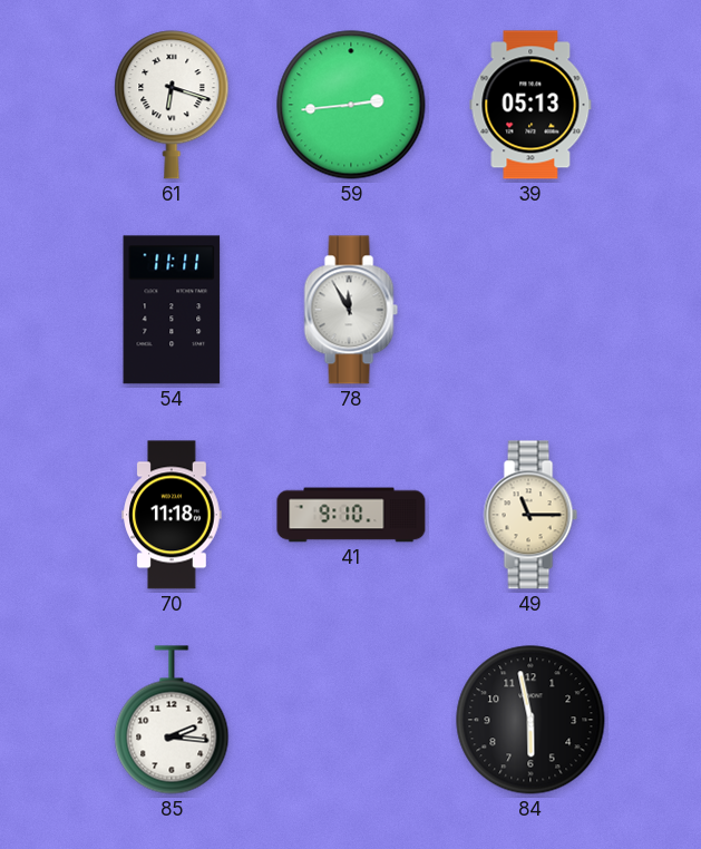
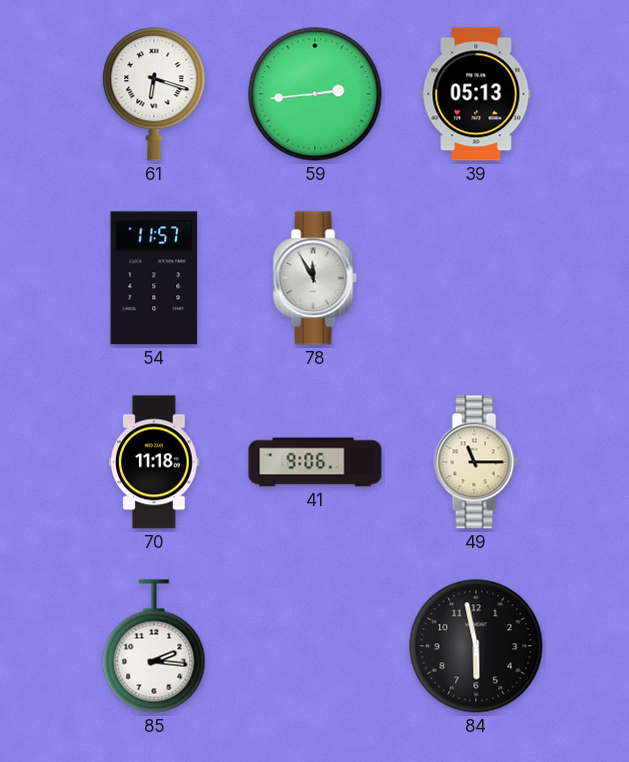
54: 11:11 -> 11:57 (154, 278)
41: 9:10 -> 9:06 (315, 462)
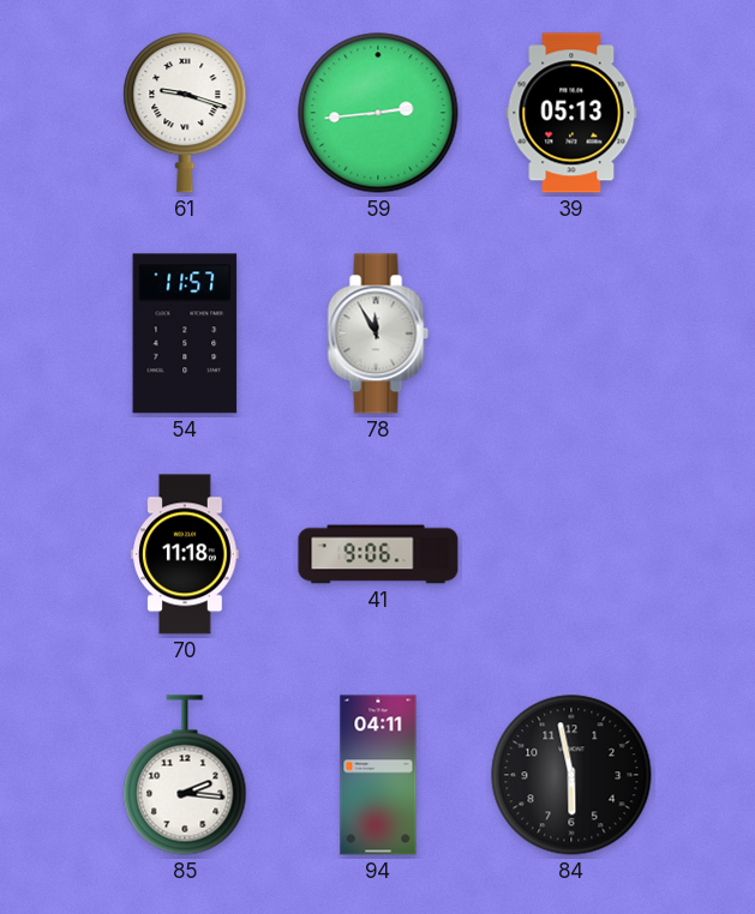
61: 6:18 -> 9:18 (185, 113)
49: 11:15 -> none (476, 462)
94: none -> 04:11 (378, 775)
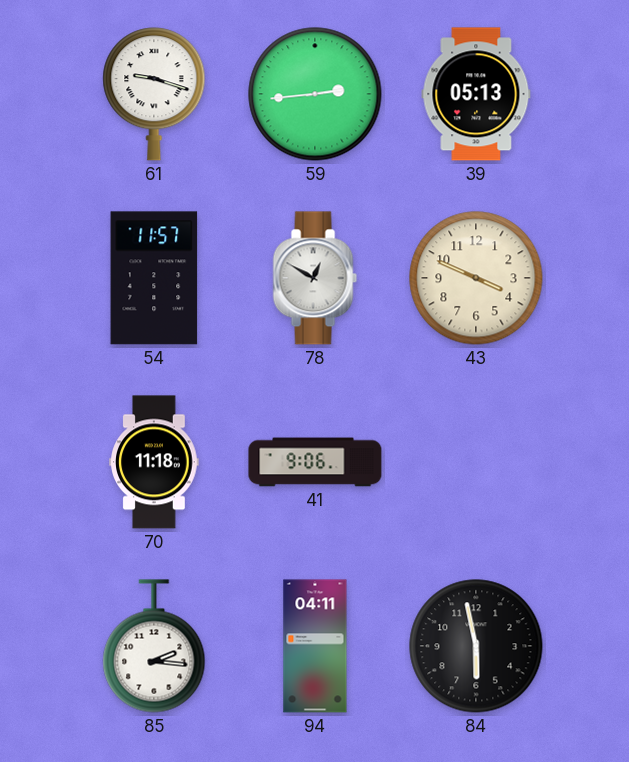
78: 11:55 -> 12:50 (315, 278)
43: none -> 3:49 (476, 278)
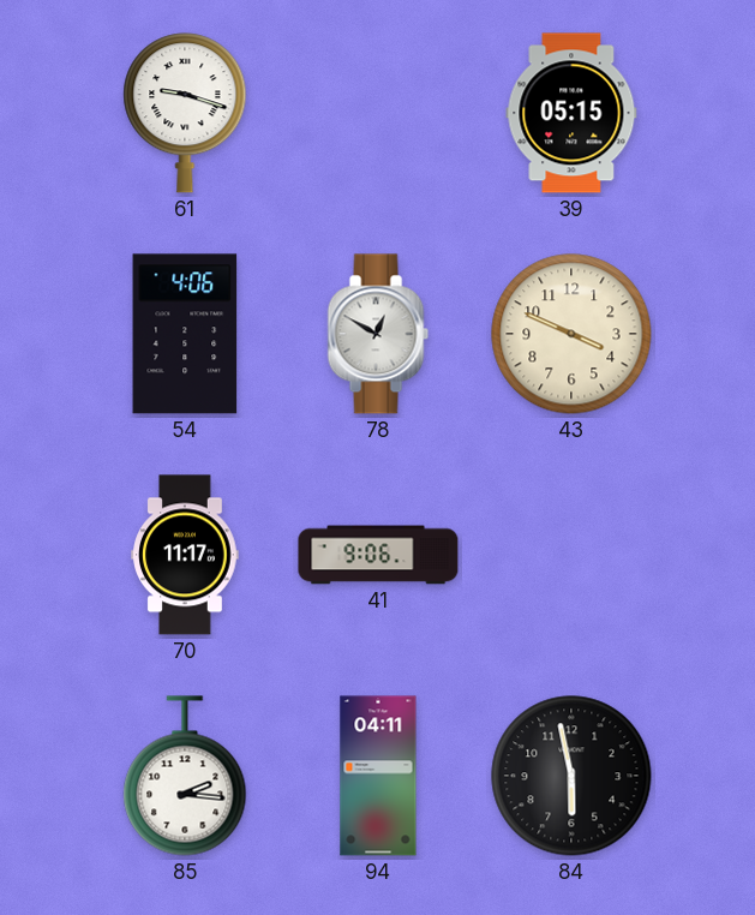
59: 2:44 -> none (315, 94)
39: 05:13 -> 05:15 (571, 113)
54: 11:57 -> 4:06 (185, 334)
70: 11:18 -> 11:17 (185, 555)
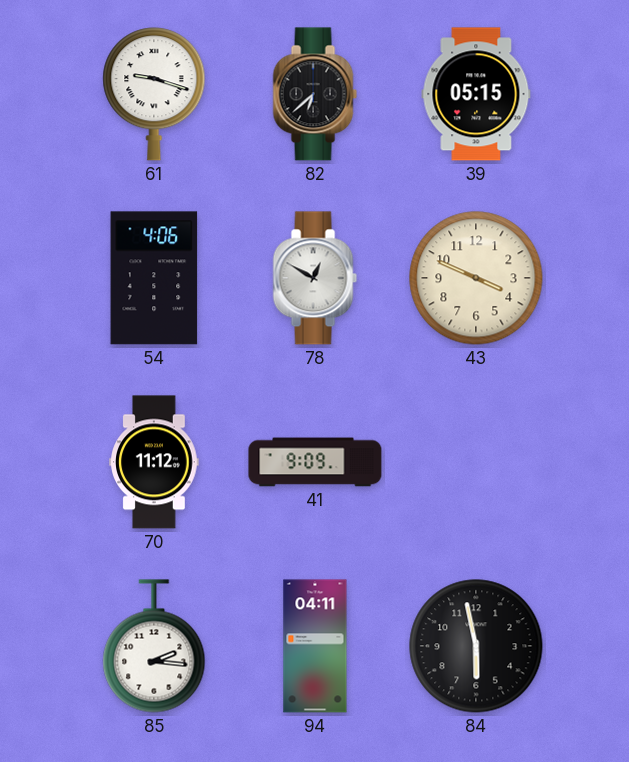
82: none -> 6:38 (315, 94)
70: 11:17 -> 11:12 (154, 462)
41: 9:06 -> 9:09 (315, 462)
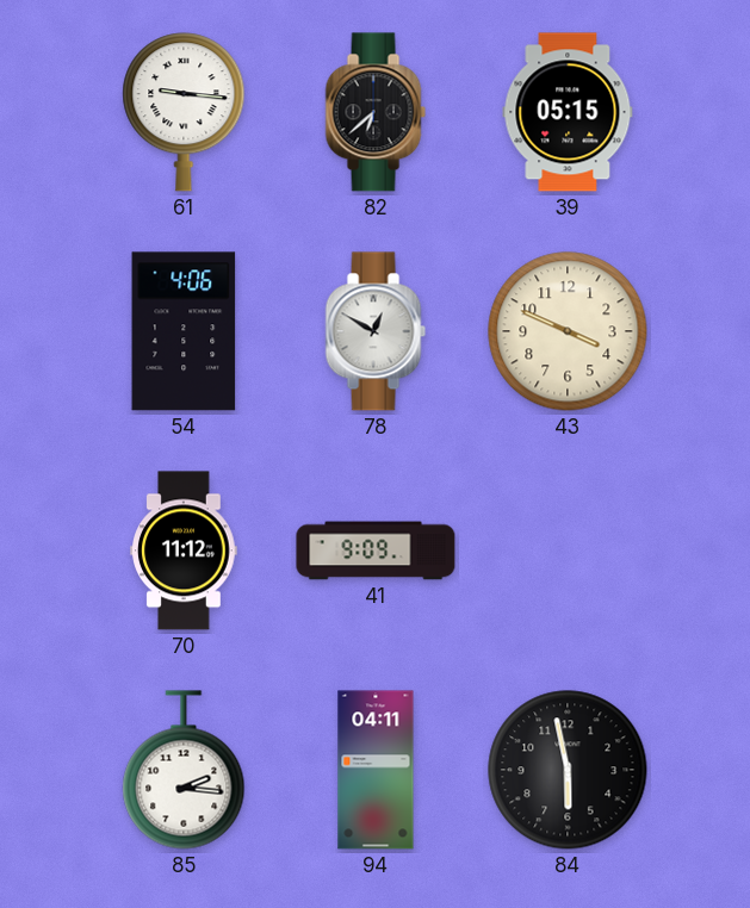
61: 9:18 -> 9:16 (184, 112)
